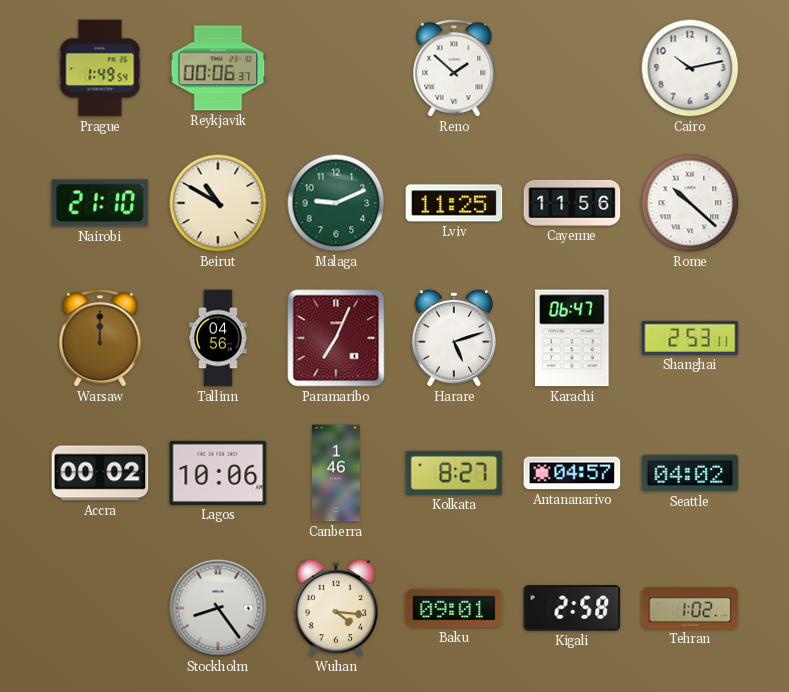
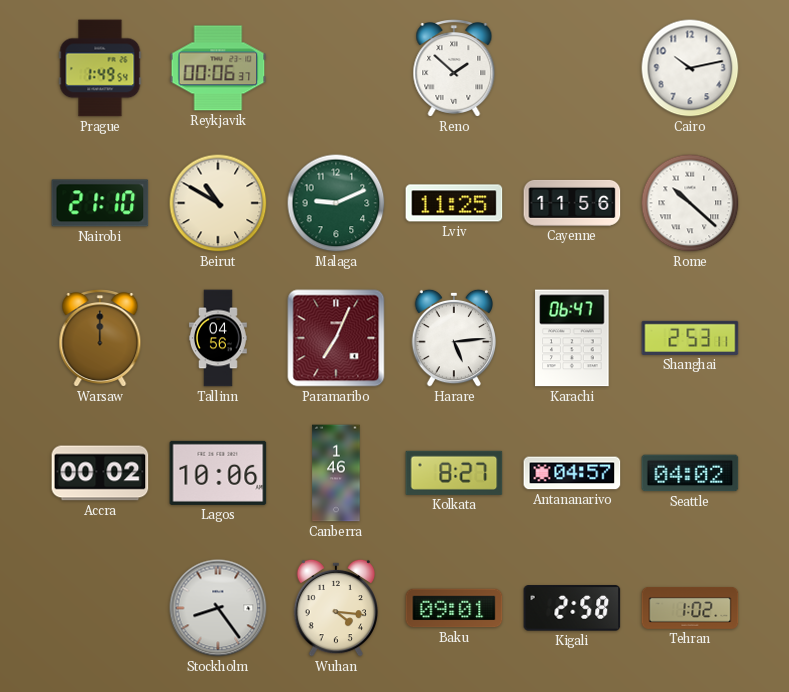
Harare: 5:12 -> 5:14 (454, 338)
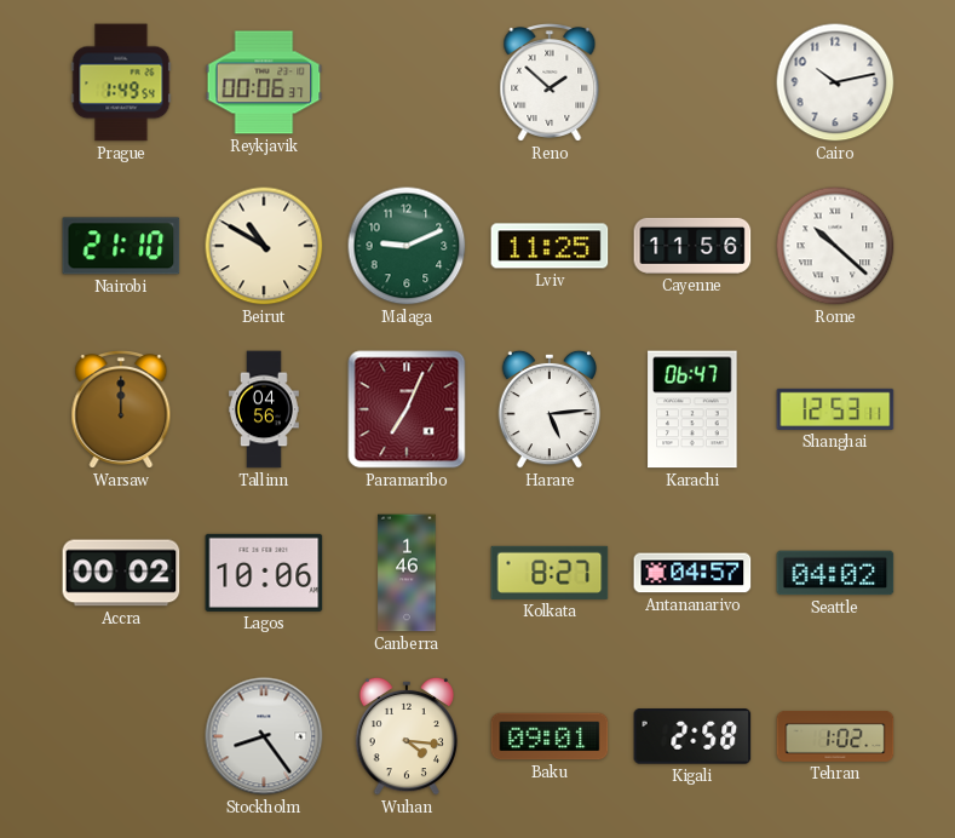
Shanghai: 2:53 -> 12:53 (835, 409)
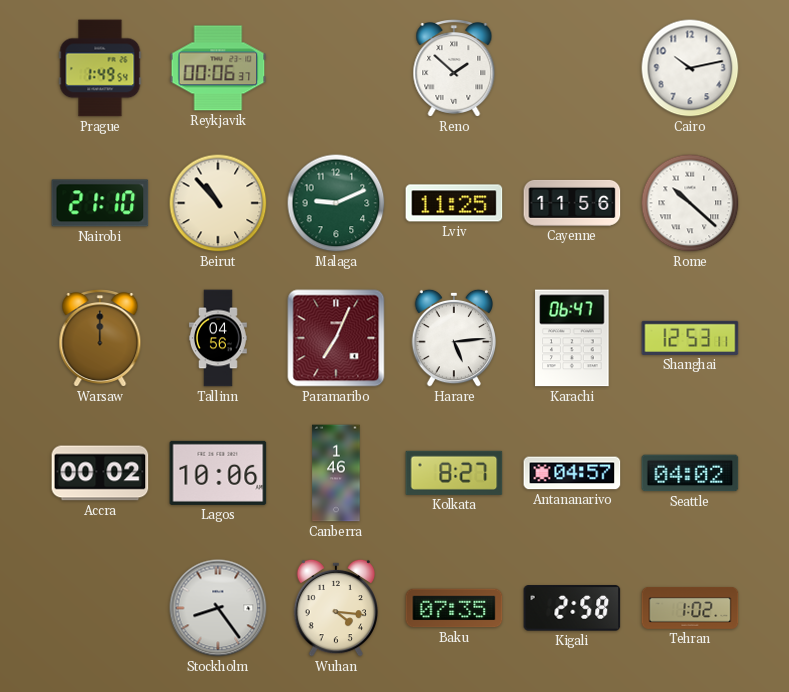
Beirut: 10:50 -> 10:53 (218, 203)
Baku: 09:01 -> 07:35 (454, 608)
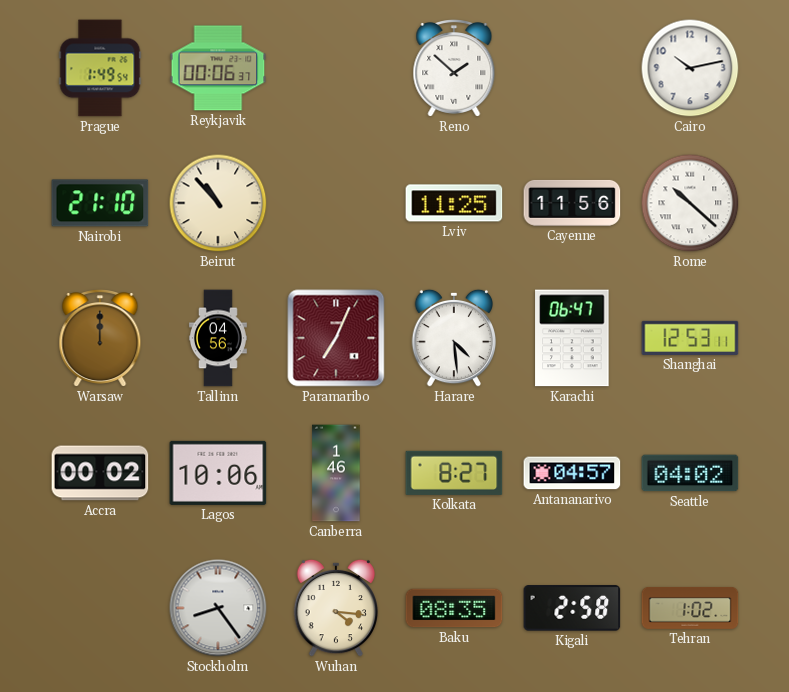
Malaga: 9:11 -> none (336, 203)
Harare: 5:14 -> 4:29 (454, 338)
Baku: 07:35 -> 08:35 (454, 608)
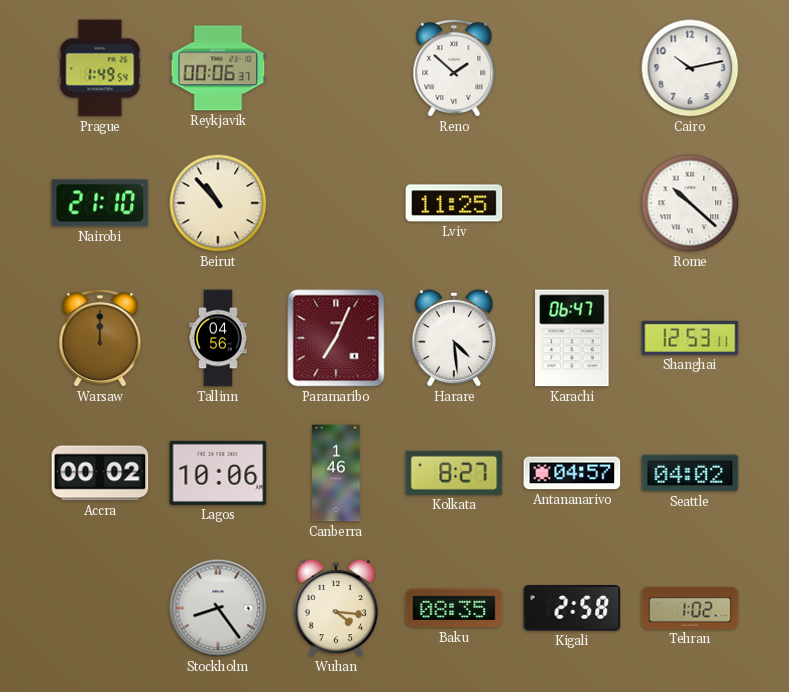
Cayenne: 11:56 -> none (572, 203)
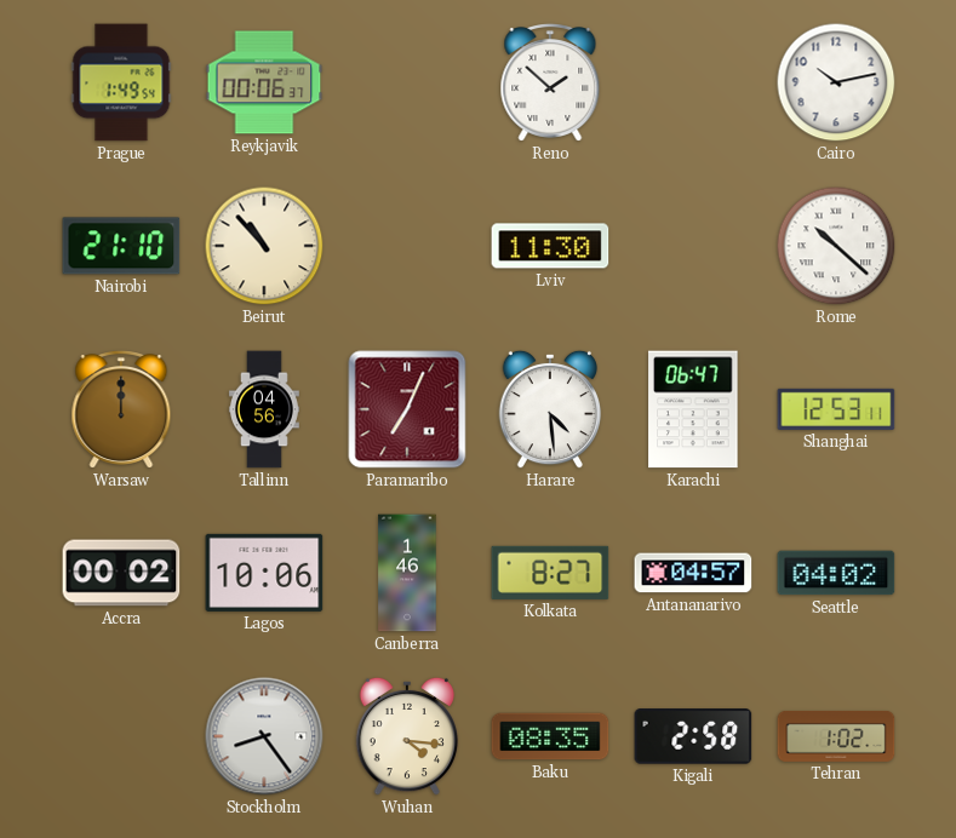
Lviv: 11:25 -> 11:30 (550, 246)
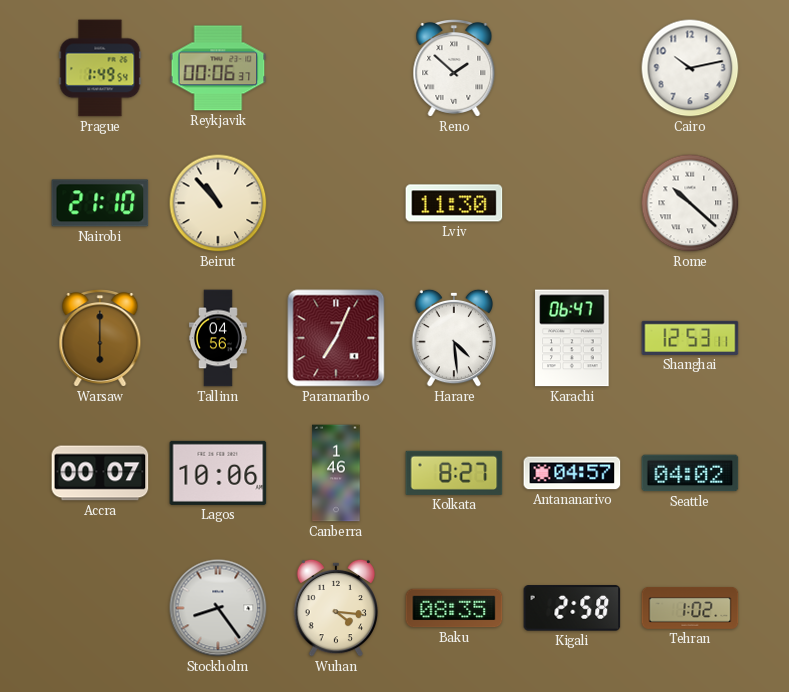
Warsaw: 12:00 -> 6:00 (100, 339)
Accra: 00:02 -> 00:07 (100, 473)
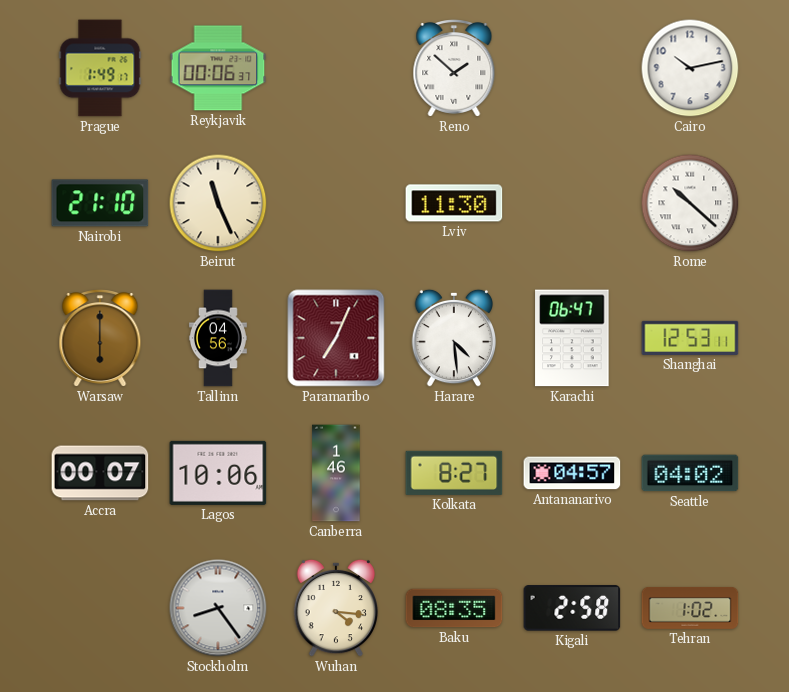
Prague: 1:49:54 -> 1:49:17 (100, 68)
Beirut: 10:53 -> 11:26 (218, 203)
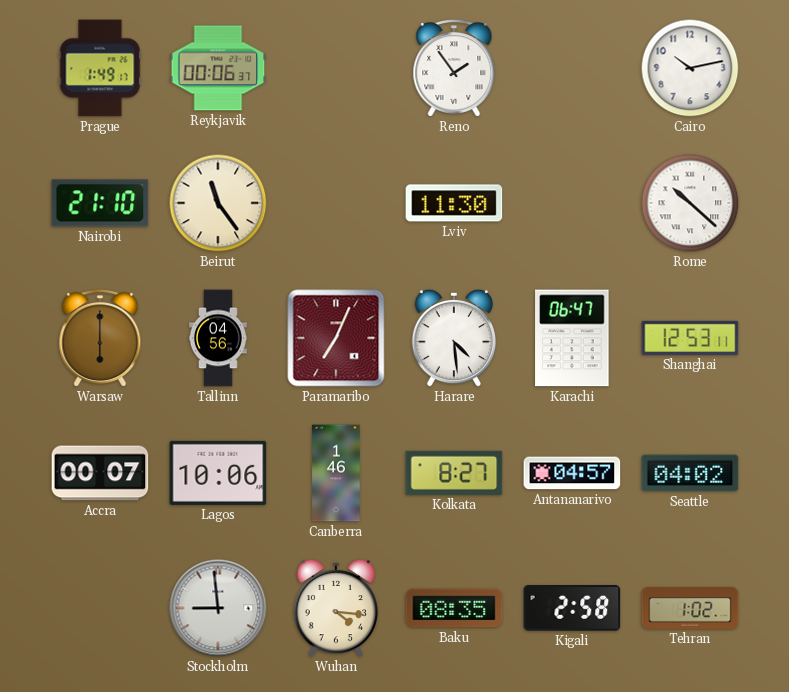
Reno: 1:52 -> 1:54 (454, 69)
Beirut: 11:26 -> 11:24 (218, 203)
Stockholm: 8:24 -> 8:59 (218, 608)
